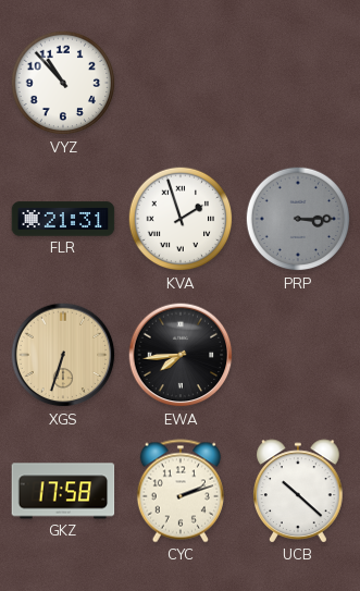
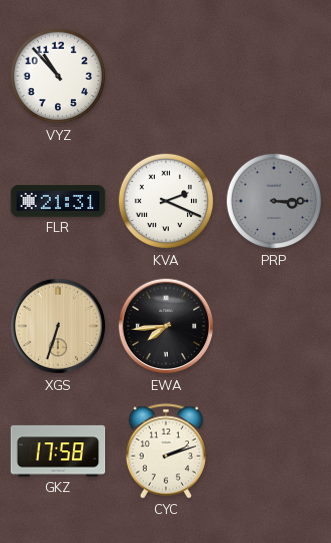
KVA: 1:57 -> 2:19 (166, 201)
UCB: 10:22 -> none (299, 491)
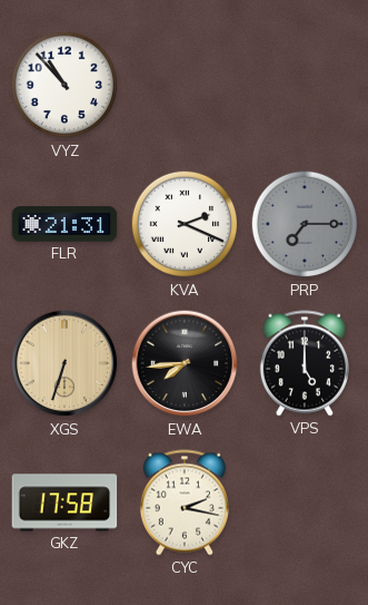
PRP: 3:15 -> 7:15 (305, 224)
VPS: none -> 5:00 (305, 363)
CYC: 2:12 -> 2:17 (185, 502)
